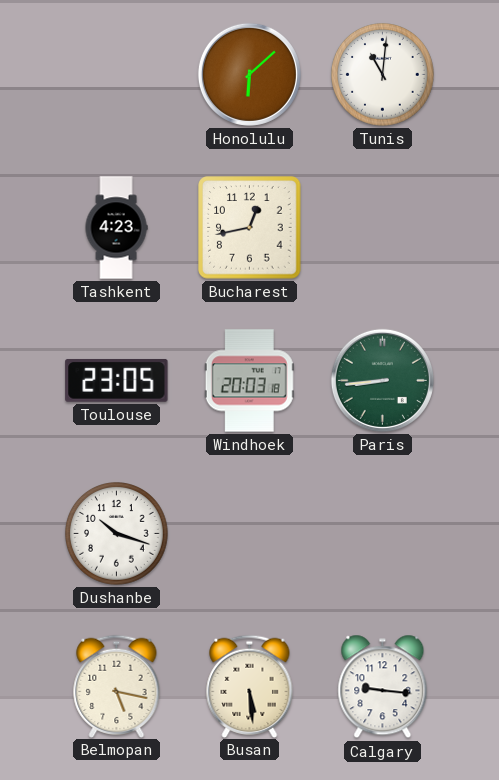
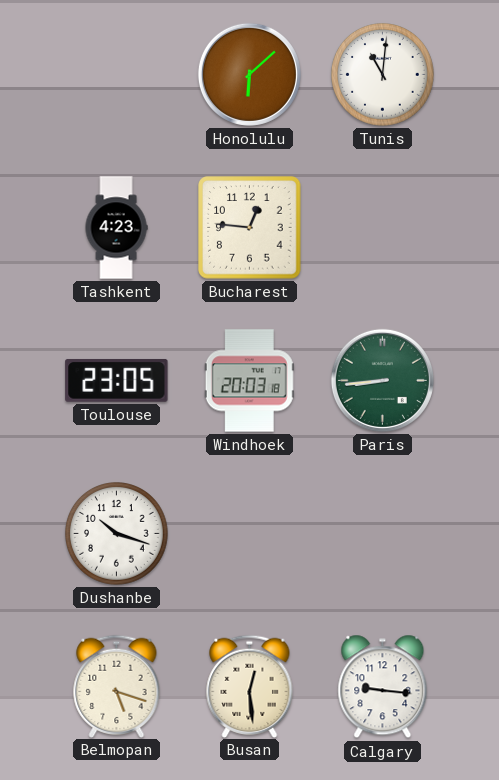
Bucharest: 12:43 -> 12:46 (250, 228)
Belmopan: 5:17 -> 5:18 (117, 686)
Busan: 5:29 -> 12:29 (250, 686)
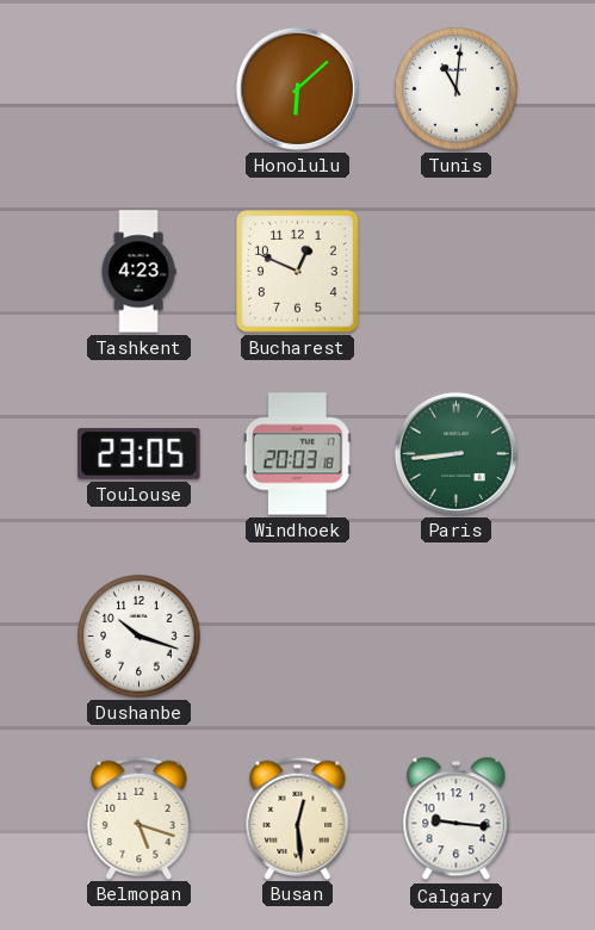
Bucharest: 12:46 -> 12:49 (298, 272)
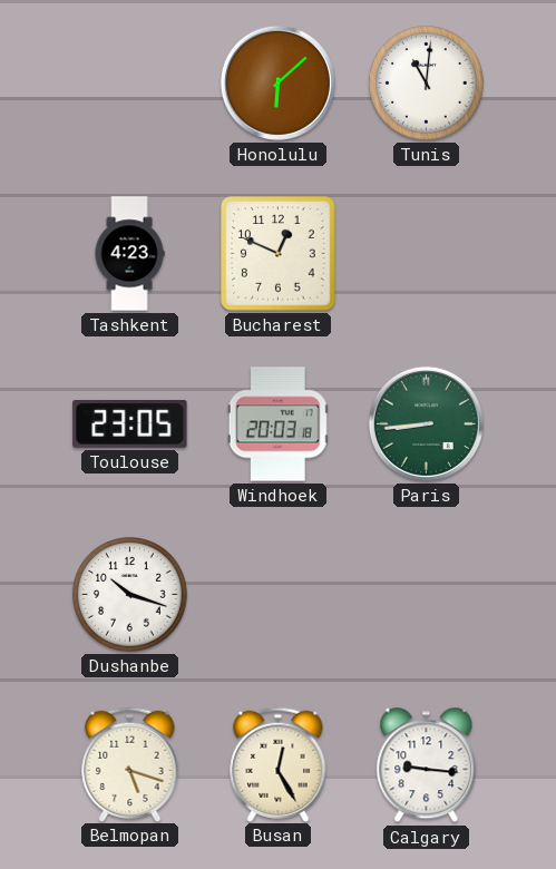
Busan: 12:29 -> 12:25 (279, 764)
